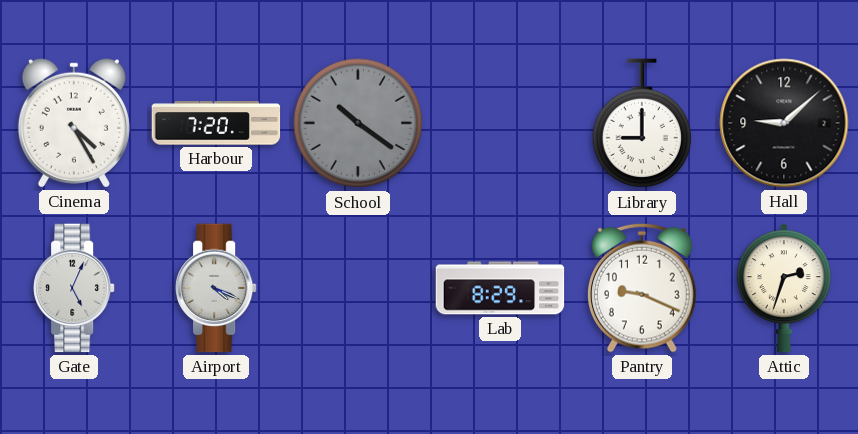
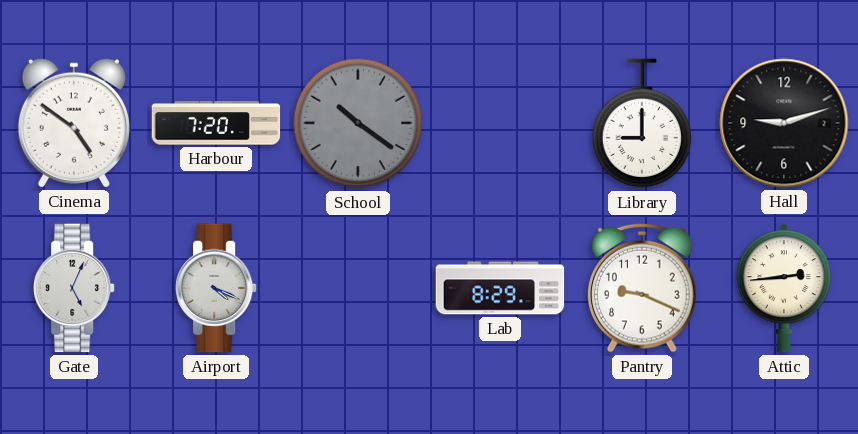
Cinema: 4:25 -> 4:51 (74, 123)
Hall: 9:08 -> 9:12 (784, 123)
Attic: 2:33 -> 2:44 (784, 288)
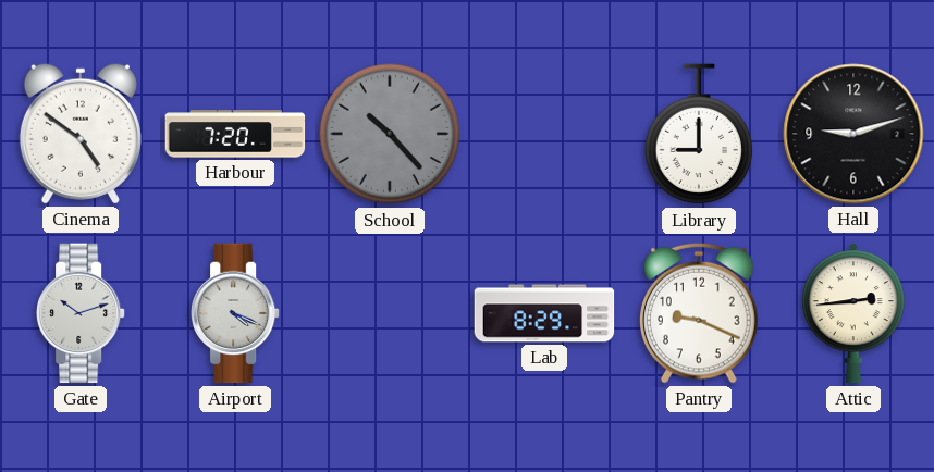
School: 10:21 -> 10:23 (390, 134)
Gate: 5:04 -> 10:12 (82, 313)
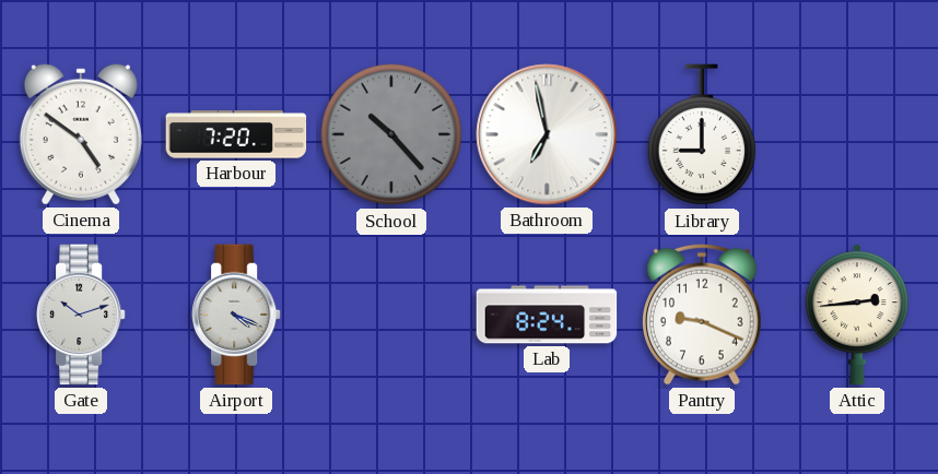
Bathroom: none -> 6:58 (547, 134)
Hall: 9:12 -> none (853, 134)
Lab: 8:29 -> 8:24 (547, 315)
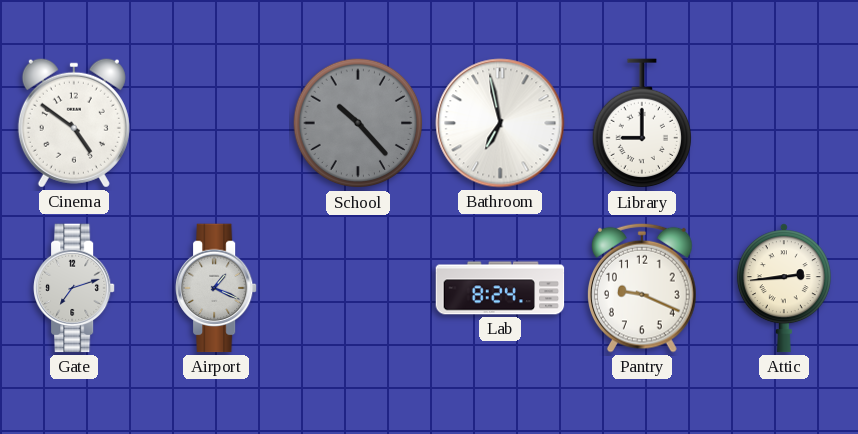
Harbour: 7:20 -> none (236, 134)
Gate: 10:12 -> 7:12 (75, 288)
Airport: 4:19 -> 1:19 (217, 288)
